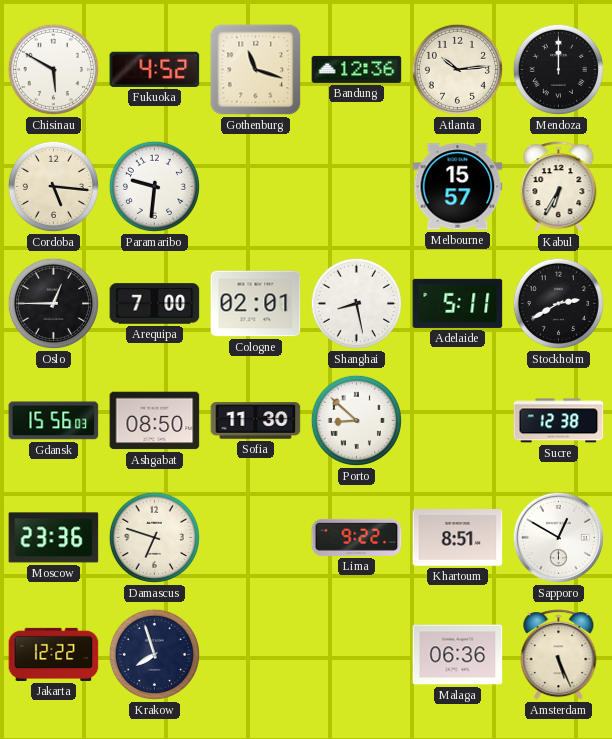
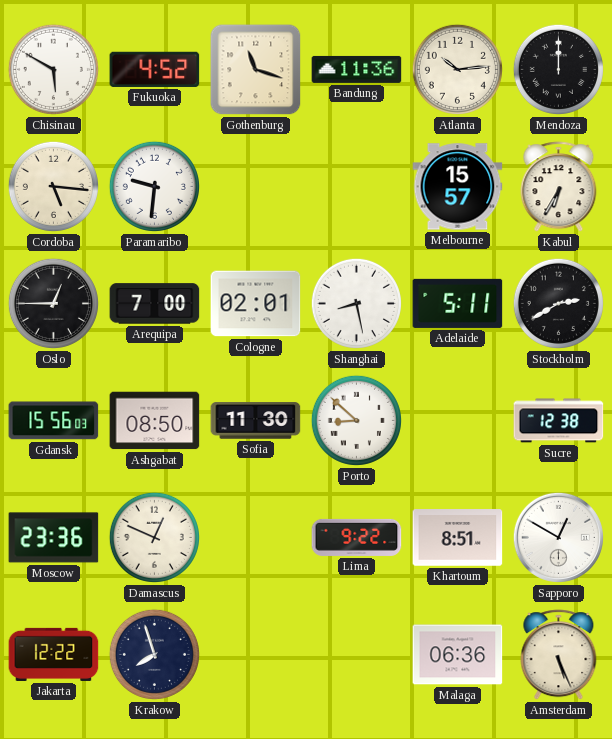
Bandung: 12:36 -> 11:36 (357, 69)
Damascus: 6:48 -> 12:49 (154, 537)
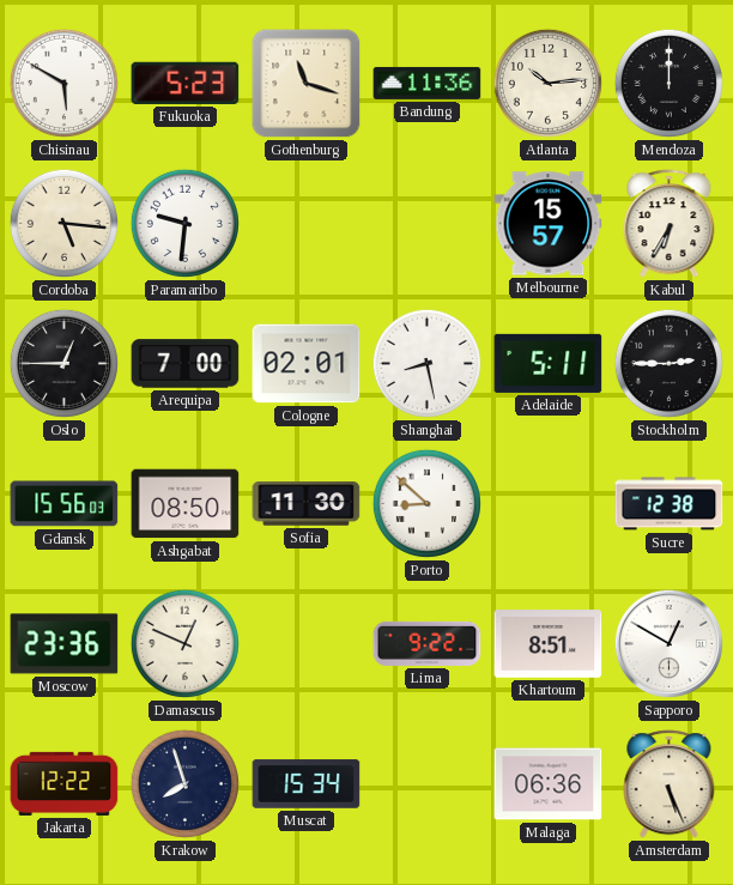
Fukuoka: 4:52 -> 5:23 (186, 83)
Stockholm: 2:40 -> 2:45 (668, 363)
Muscat: none -> 15:34 (307, 784)
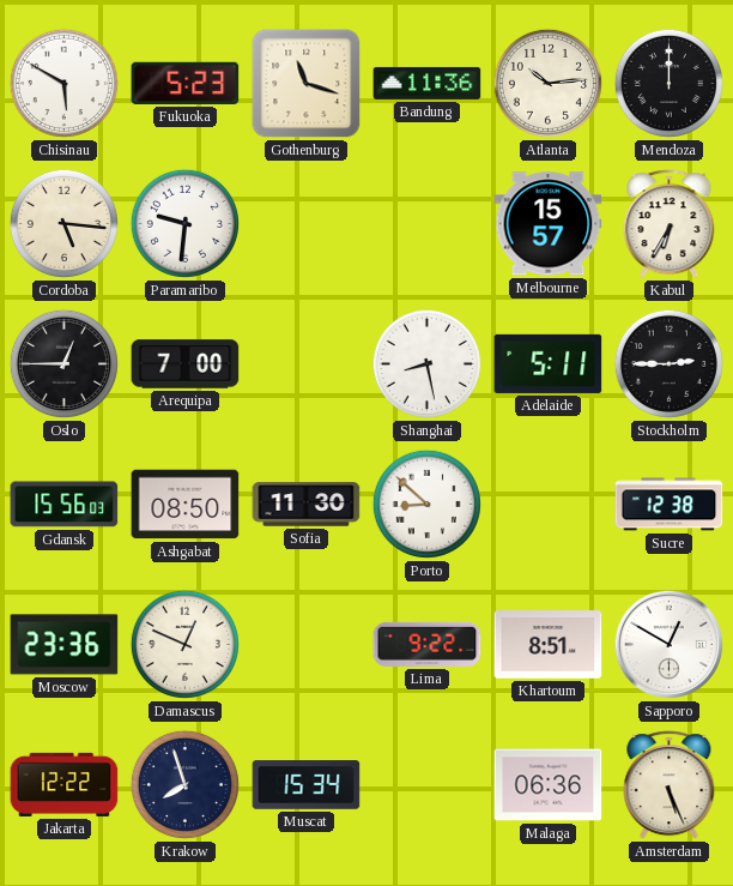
Cologne: 02:01 -> none (307, 364)
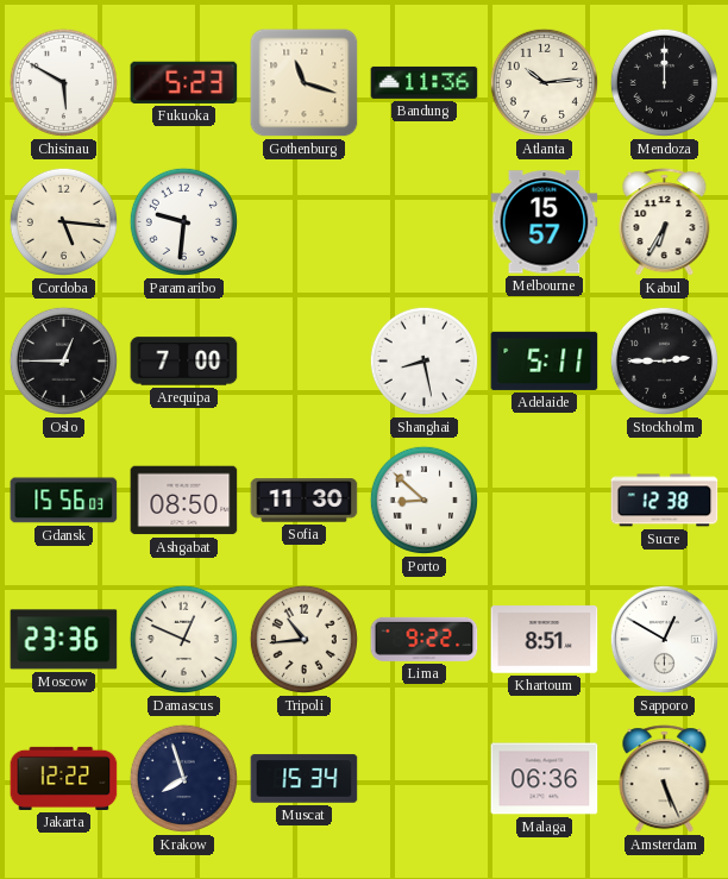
Tripoli: none -> 10:44 (303, 639)
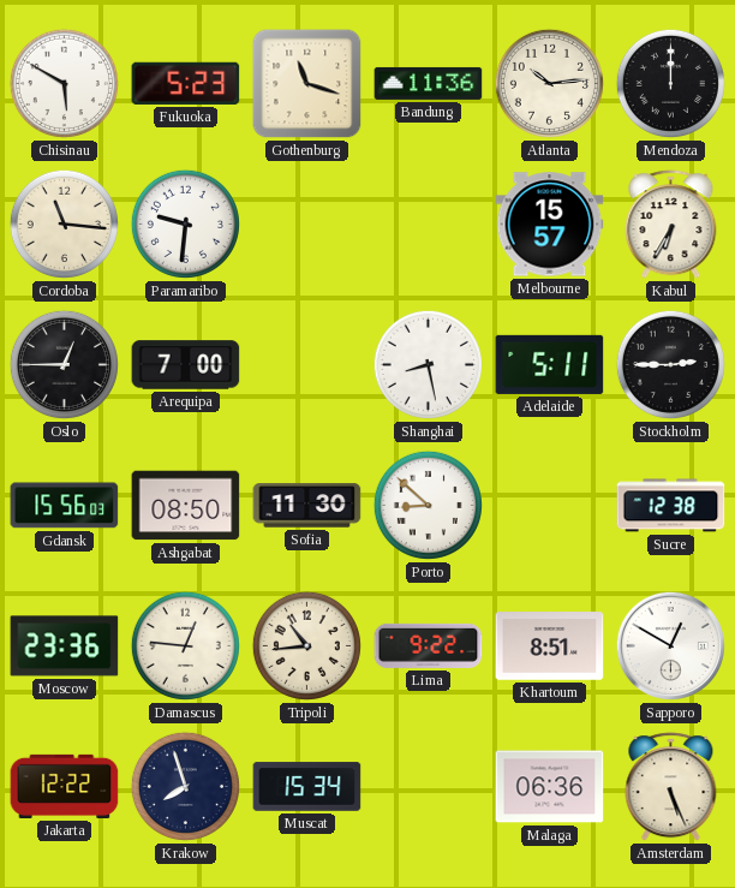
Cordoba: 5:16 -> 11:16 (64, 224)
Damascus: 12:49 -> 12:46 (185, 645)
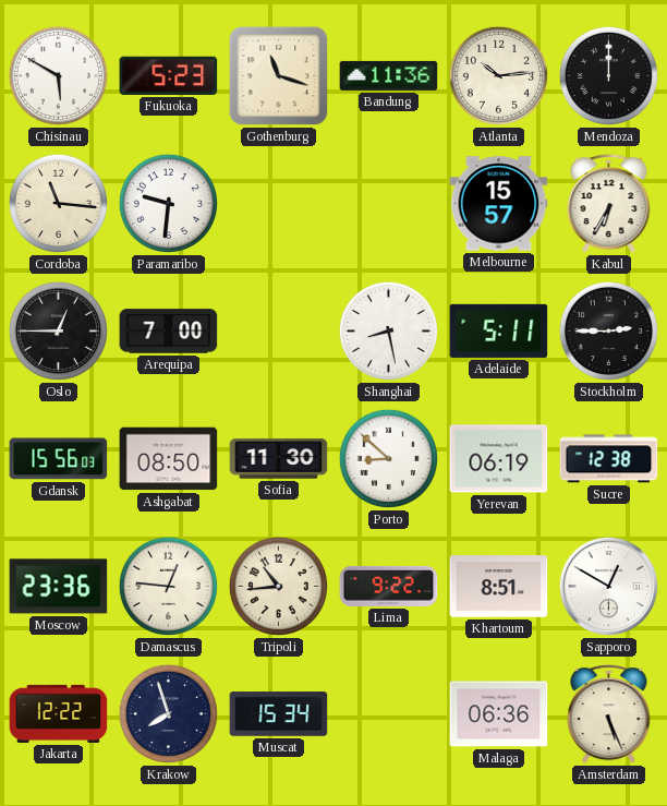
Yerevan: none -> 06:19 (499, 459)
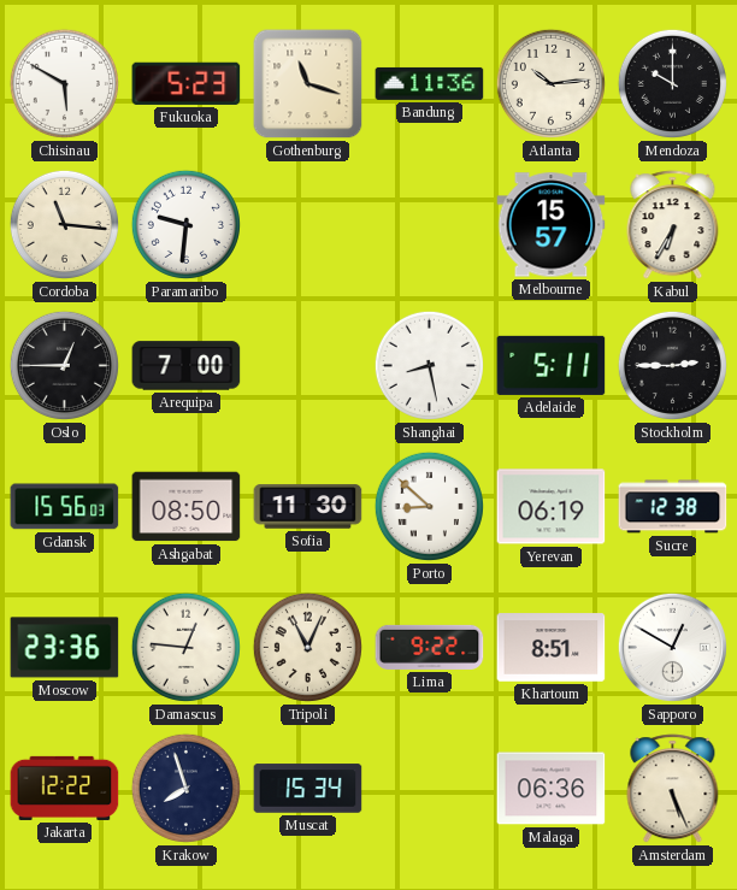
Mendoza: 12:00 -> 10:00 (672, 83)
Tripoli: 10:44 -> 11:04 (307, 647)
